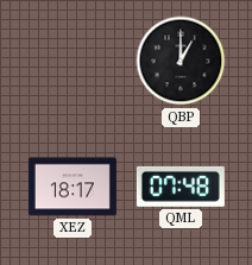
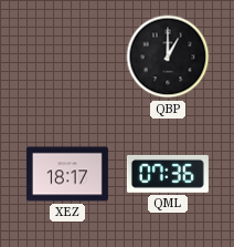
QML: 07:48 -> 07:36 (168, 174)
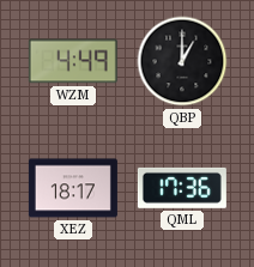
WZM: none -> 4:49 (73, 61)
QML: 07:36 -> 17:36 (182, 188)
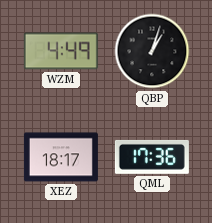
QBP: 1:00 -> 1:03 (152, 51)
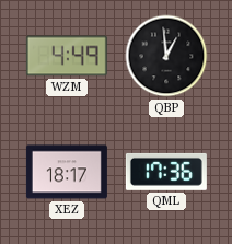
QBP: 1:03 -> 12:59 (166, 56)
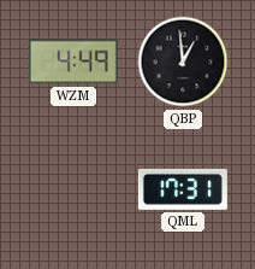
XEZ: 18:17 -> none (67, 172)
QML: 17:36 -> 17:31 (183, 189)
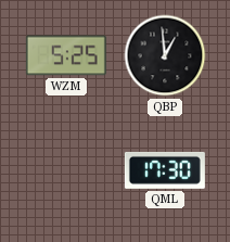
WZM: 4:49 -> 5:25 (66, 55)
QML: 17:31 -> 17:30 (165, 170)
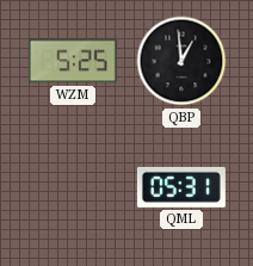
QML: 17:30 -> 05:31 (181, 187)
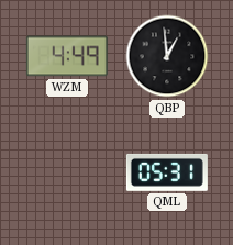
WZM: 5:25 -> 4:49 (67, 56)
